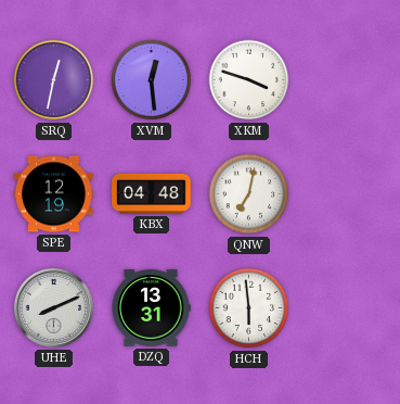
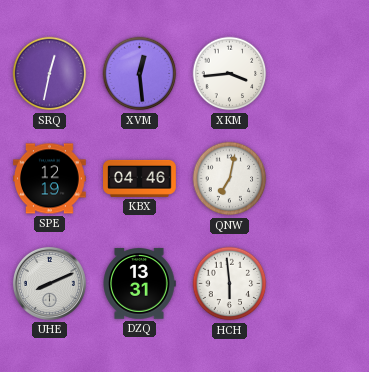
XKM: 3:48 -> 3:44 (230, 74)
KBX: 04:48 -> 04:46 (140, 178)
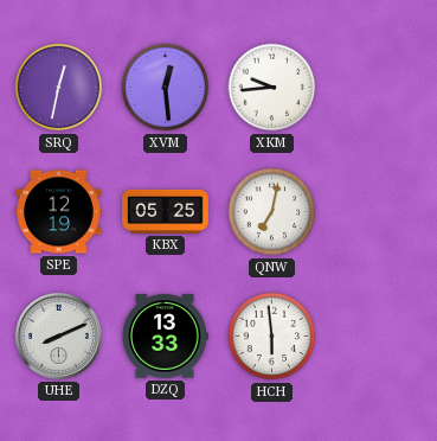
XKM: 3:44 -> 9:44 (272, 88)
KBX: 04:46 -> 05:25 (166, 211)
DZQ: 13:31 -> 13:33 (165, 337)
